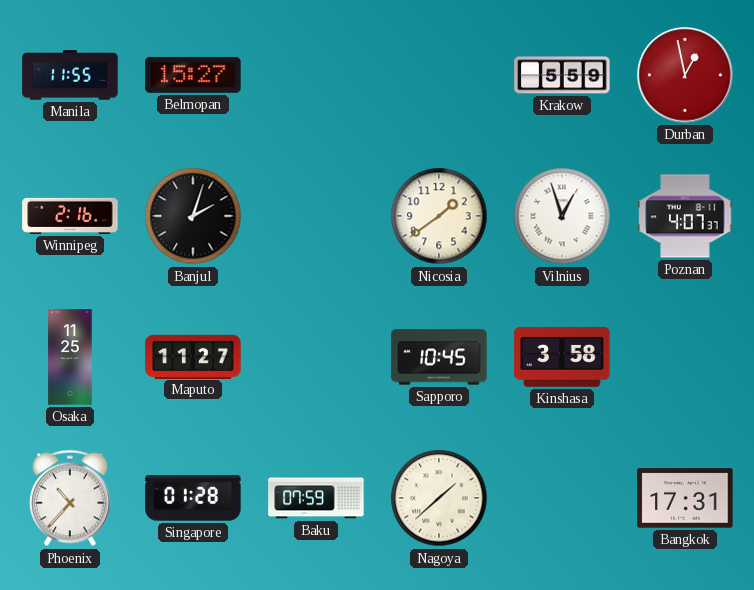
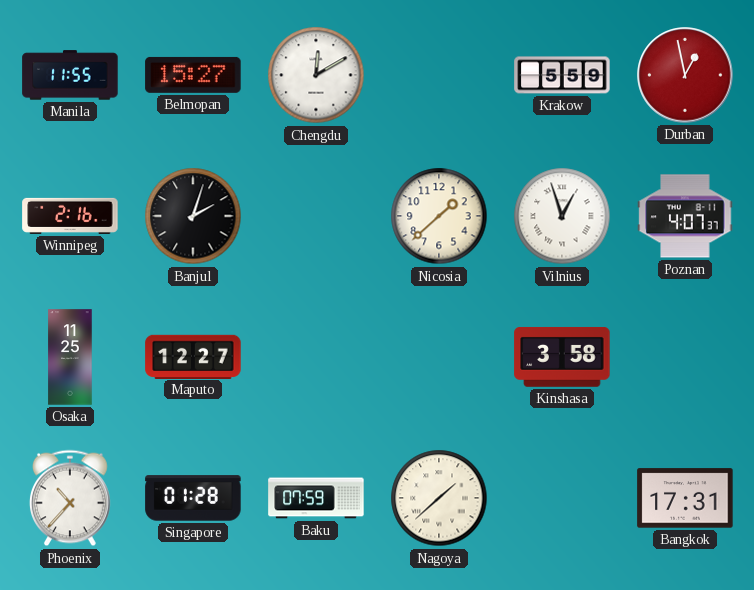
Chengdu: none -> 12:10 (316, 75)
Nicosia: 1:39 -> 1:38 (439, 216)
Maputo: 11:27 -> 12:27 (193, 356)
Sapporo: 10:45 -> none (439, 357)
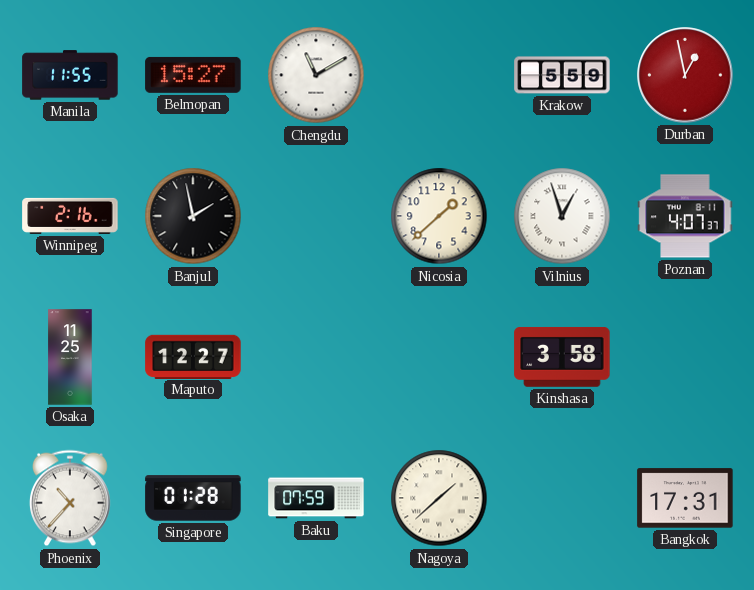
Chengdu: 12:10 -> 11:10 (316, 75)
Banjul: 2:03 -> 1:58 (193, 216)
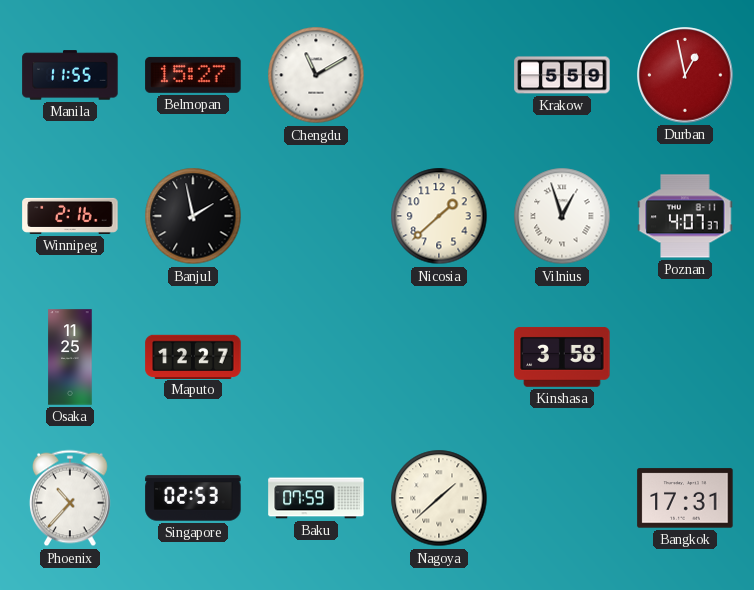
Singapore: 01:28 -> 02:53 (193, 498)
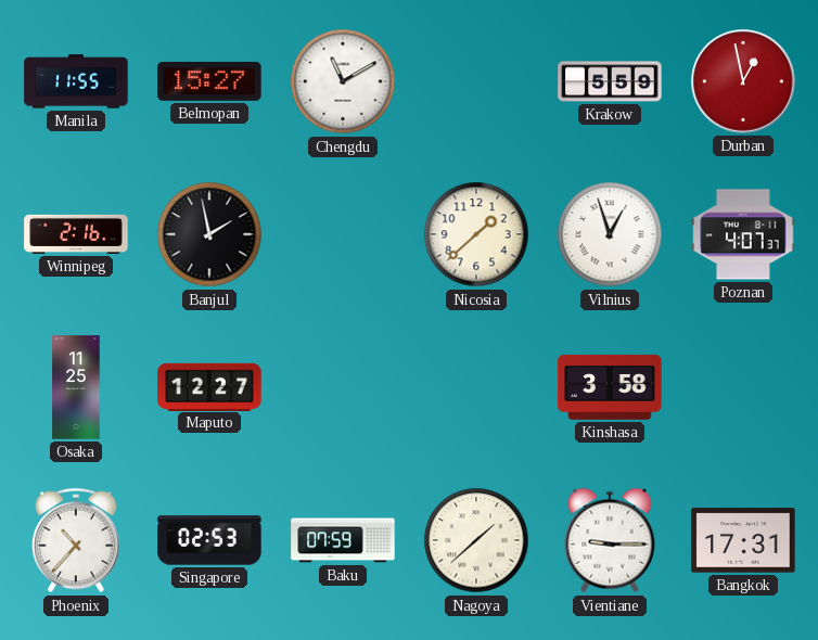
Vientiane: none -> 9:15 (610, 540)
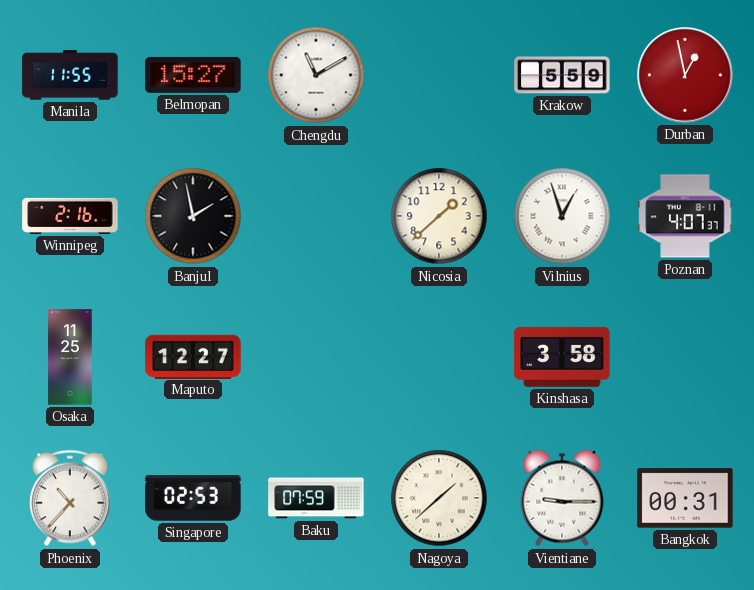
Bangkok: 17:31 -> 00:31 (685, 498)
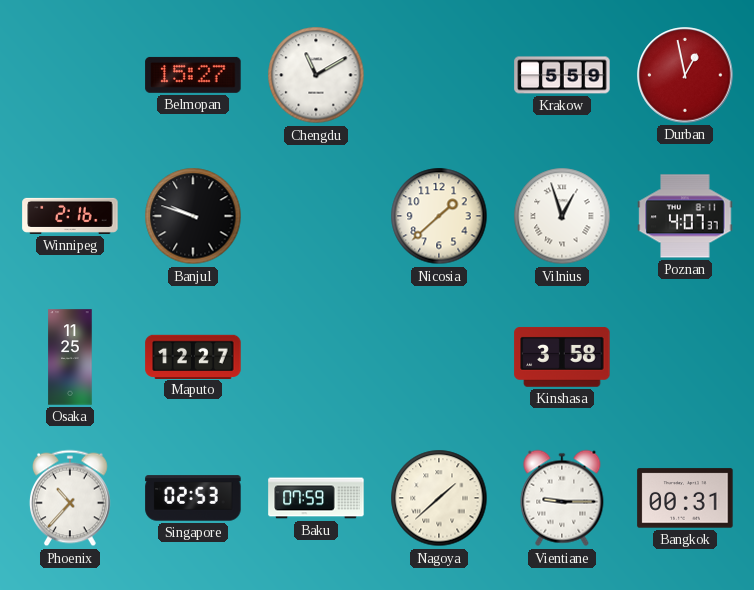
Manila: 11:55 -> none (70, 75)
Banjul: 1:58 -> 9:48 (193, 216)
